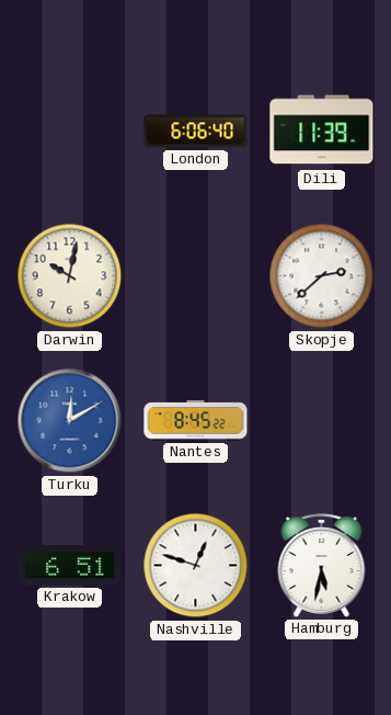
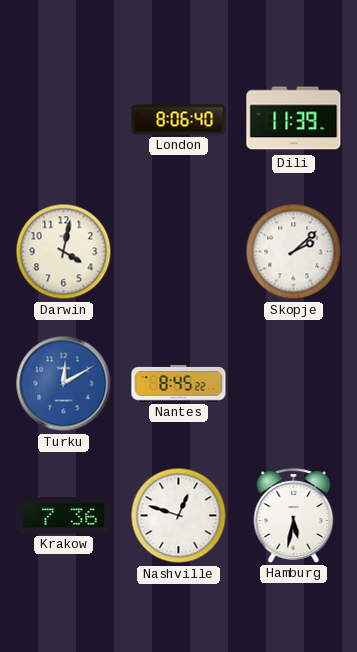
London: 6:06 -> 8:06 (179, 120)
Darwin: 10:02 -> 4:02 (64, 252)
Skopje: 2:38 -> 2:08 (294, 252)
Krakow: 6:51 -> 7:36 (64, 516)
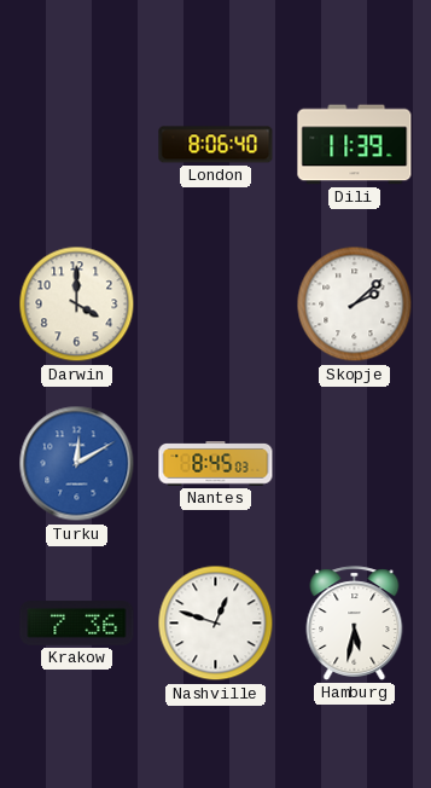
Darwin: 4:02 -> 4:00 (77, 305)
Nantes: 8:45:22 -> 8:45:03 (216, 464)
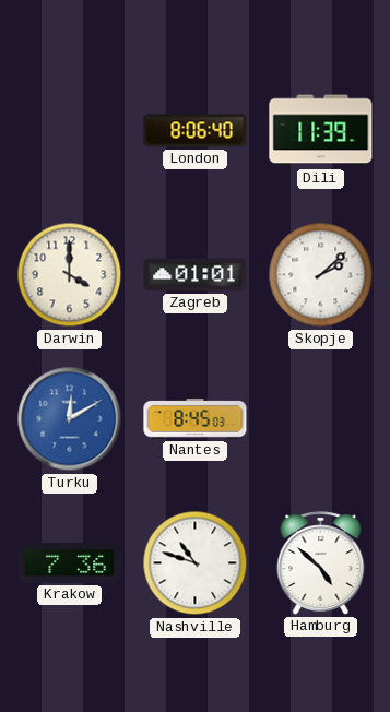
Zagreb: none -> 01:01 (196, 275)
Nashville: 12:48 -> 10:48 (196, 563)
Hamburg: 5:32 -> 4:52 (321, 563)
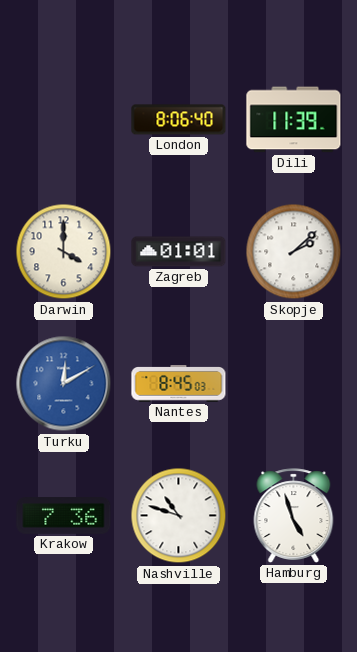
Hamburg: 4:52 -> 4:57 (294, 516)
